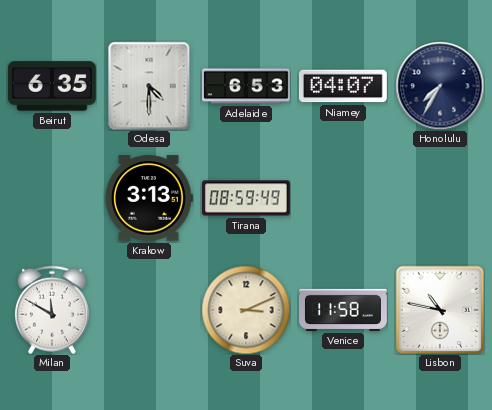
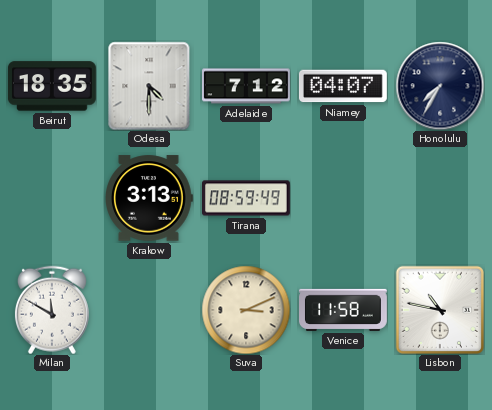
Beirut: 6:35 -> 18:35 (52, 86)
Adelaide: 6:53 -> 7:12 (247, 86)
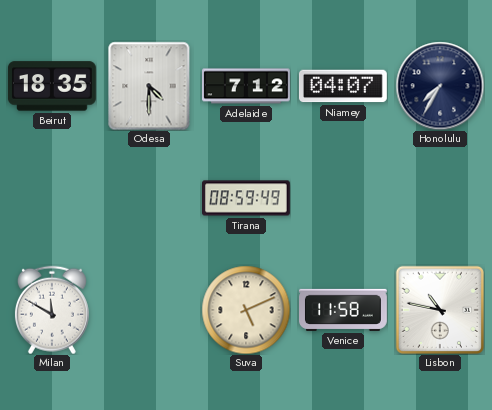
Krakow: 3:13 -> none (149, 198)
Suva: 3:11 -> 5:11 (246, 310)
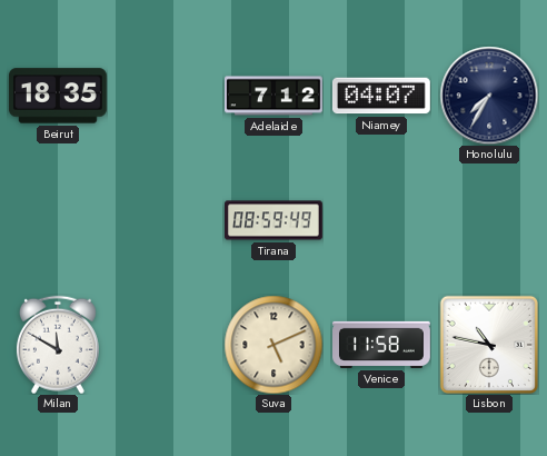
Odesa: 4:30 -> none (149, 86)
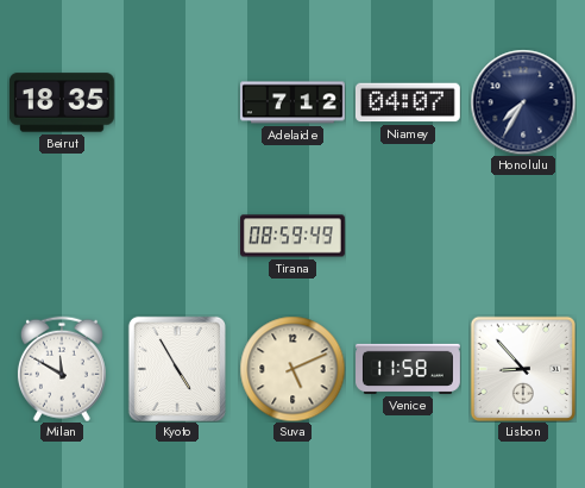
Kyoto: none -> 4:55 (177, 369)
Lisbon: 10:47 -> 8:53 (523, 369)
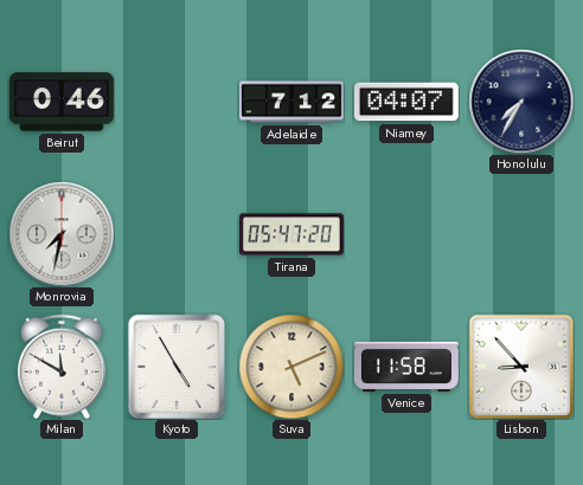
Beirut: 18:35 -> 0:46 (62, 102)
Monrovia: none -> 7:32 (62, 234)
Tirana: 08:59 -> 05:47 (293, 234)
